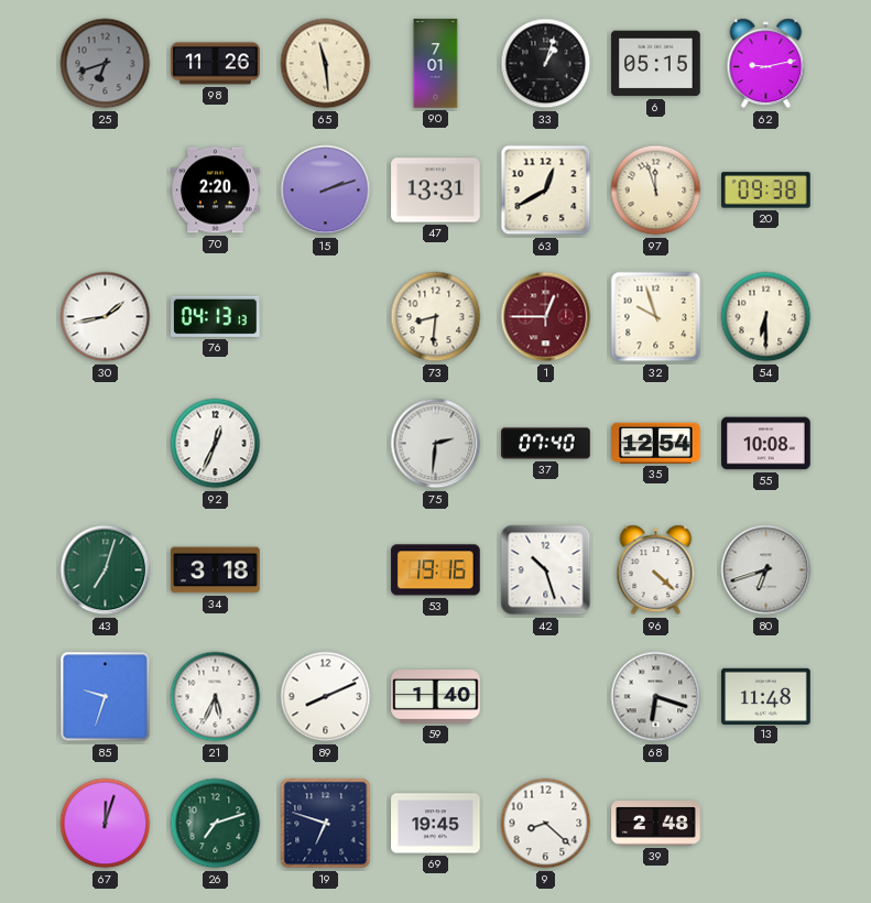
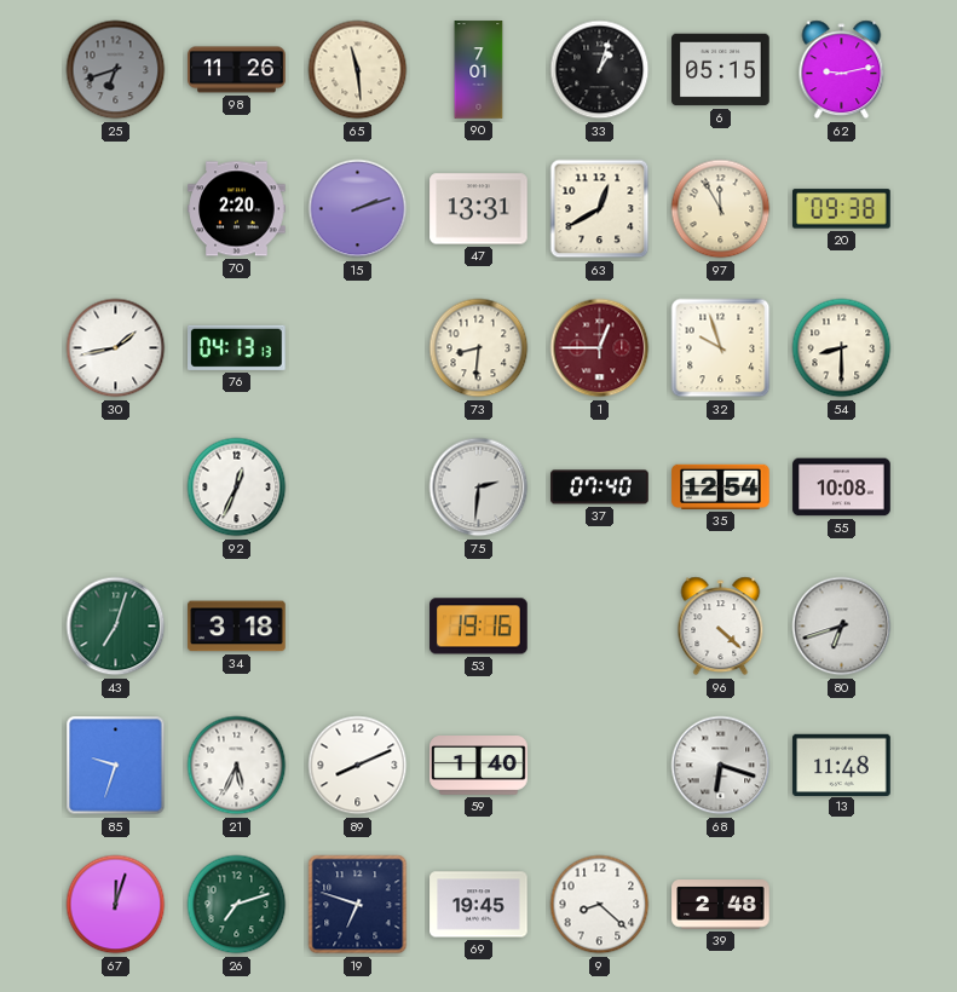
97: 11:57 -> 11:55 (721, 209)
54: 6:30 -> 8:30 (842, 348)
42: 10:27 -> none (546, 570)
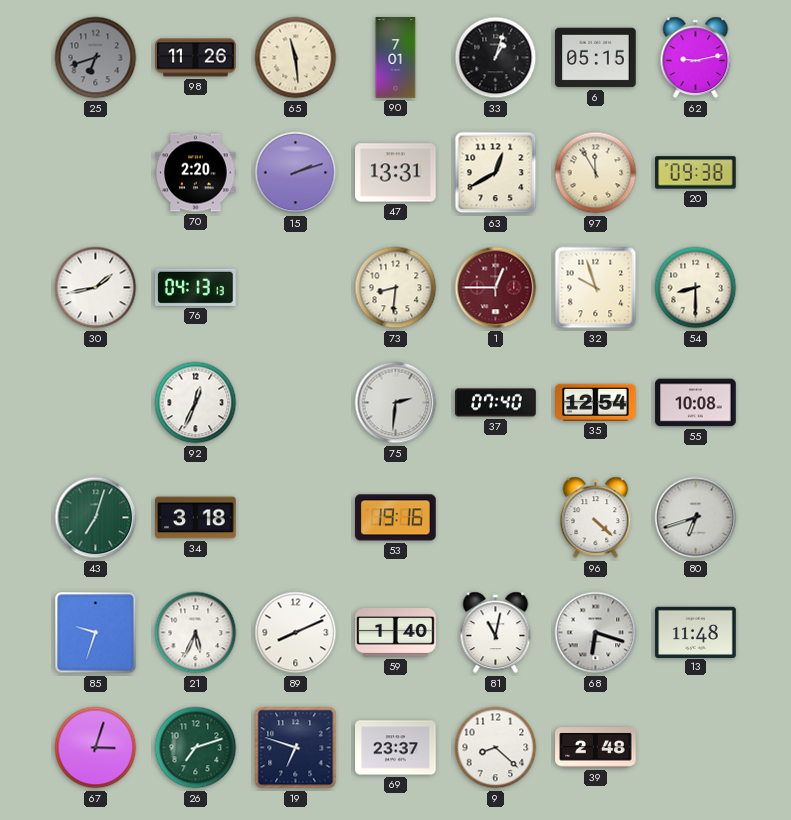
81: none -> 11:02 (496, 633)
67: 12:03 -> 3:03 (96, 748)
69: 19:45 -> 23:37 (396, 748)
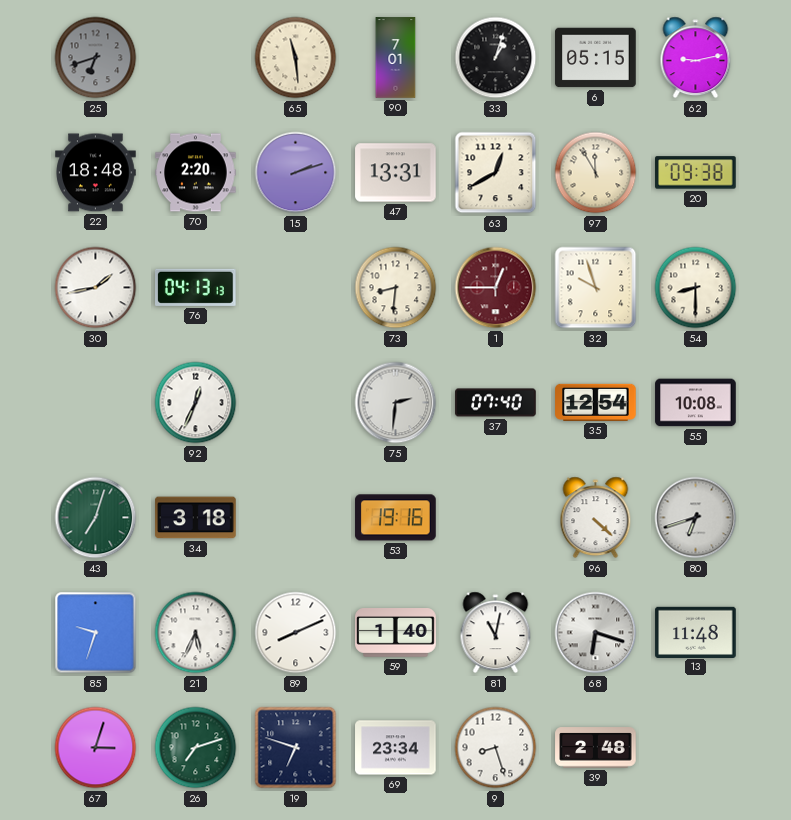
98: 11:26 -> none (196, 58)
22: none -> 18:48 (96, 173)
69: 23:37 -> 23:34 (396, 748)
9: 8:22 -> 8:27 (496, 748)
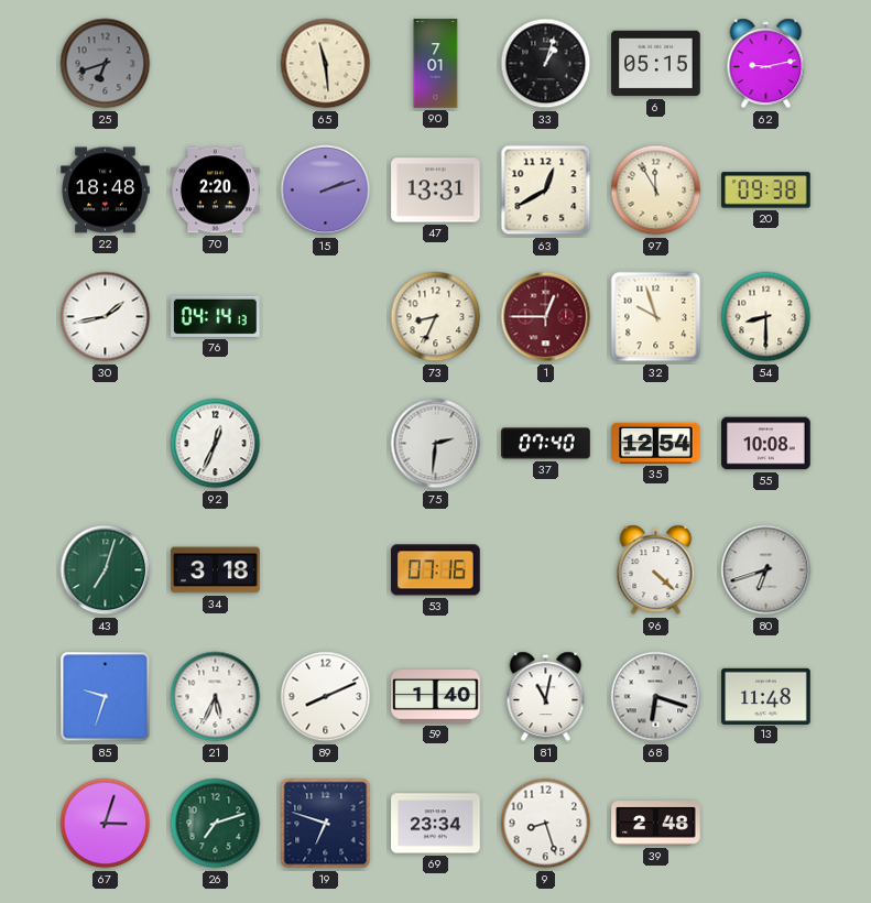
76: 04:13 -> 04:14 (216, 316)
73: 8:31 -> 8:34 (436, 317)
53: 19:16 -> 07:16 (436, 570)
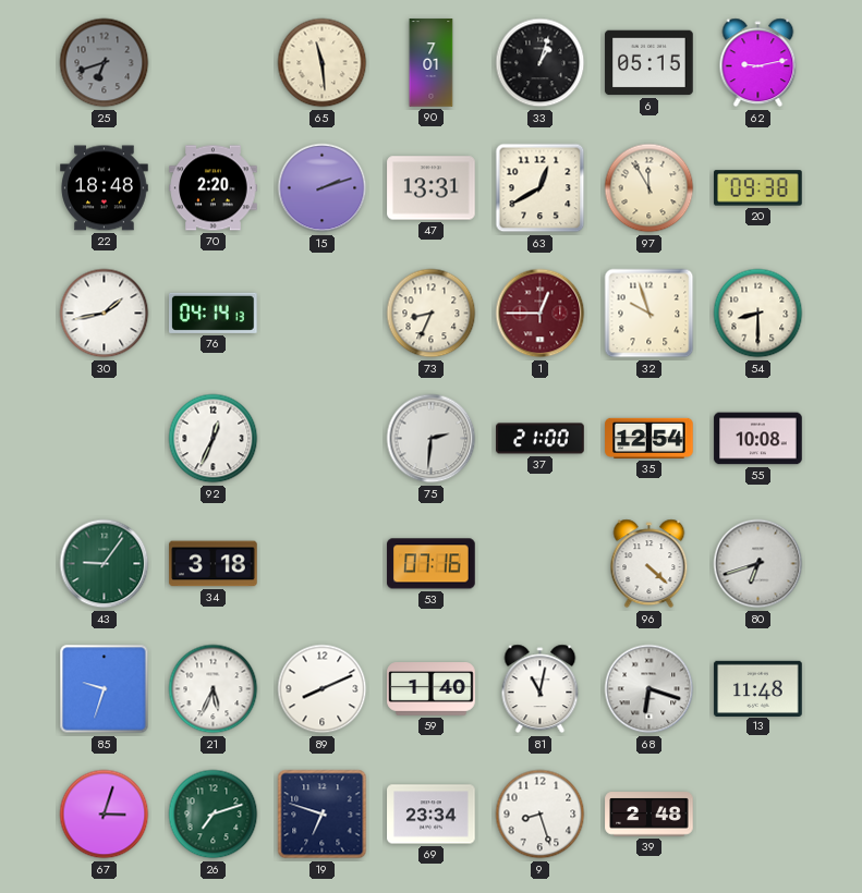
37: 07:40 -> 21:00 (541, 439)
43: 7:03 -> 9:06 (105, 564)
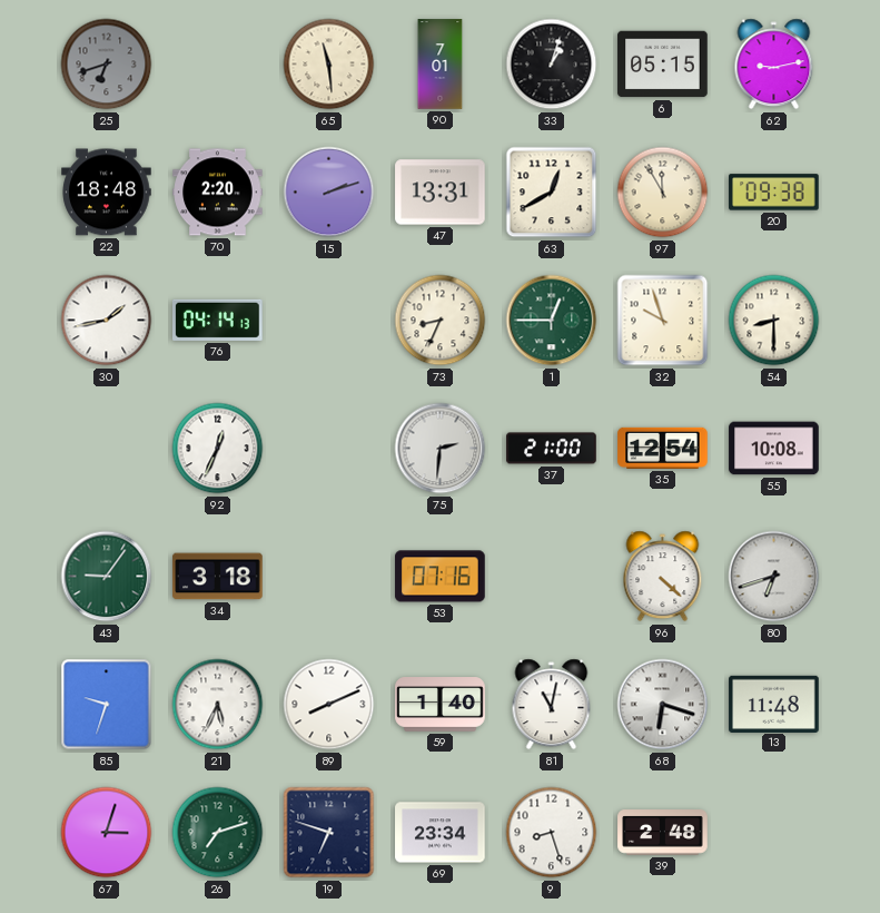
1 dial: burgundy -> green (552, 321)
